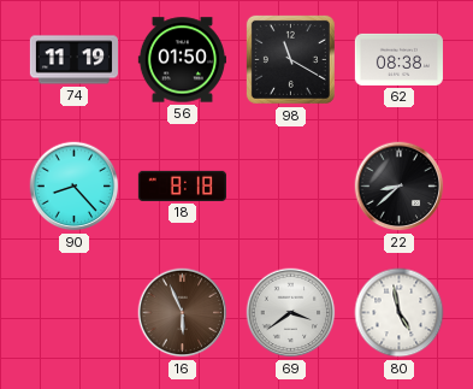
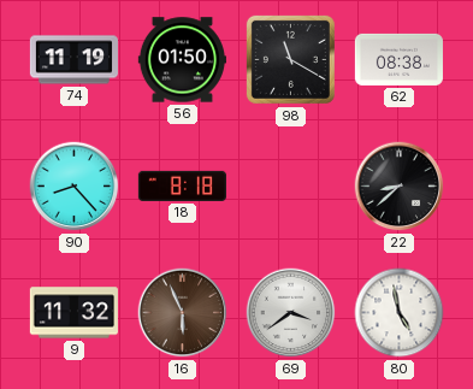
9: none -> 11:32 (73, 313)
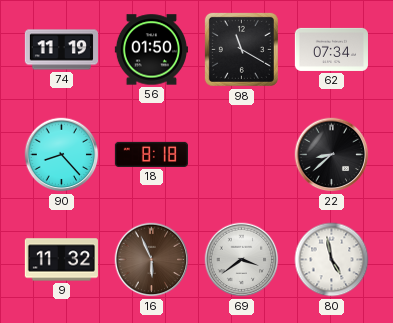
62: 08:38 -> 07:34 (331, 49)
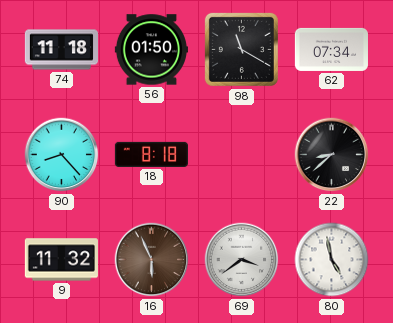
74: 11:19 -> 11:18 (61, 50)
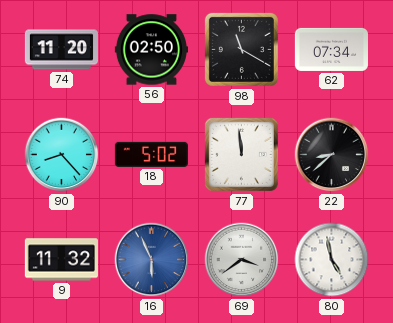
74: 11:18 -> 11:20 (61, 50)
56: 01:50 -> 02:50 (151, 50)
18: 8:18 -> 5:02 (151, 154)
77: none -> 11:59 (241, 154)
16 dial: brown -> blue (152, 260)
